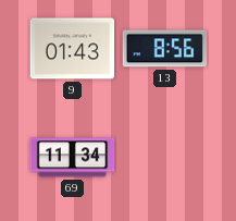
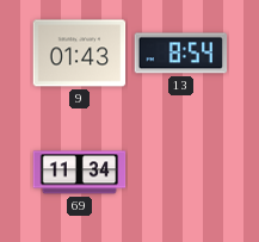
13: 8:56 -> 8:54 (181, 54)
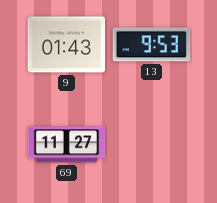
13: 8:54 -> 9:53 (152, 45)
69: 11:34 -> 11:27 (67, 145)
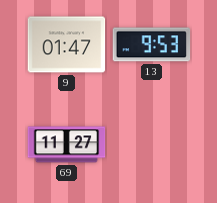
9: 01:43 -> 01:47 (67, 45)
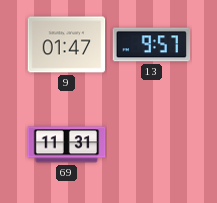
13: 9:53 -> 9:57 (152, 45)
69: 11:27 -> 11:31 (67, 145)
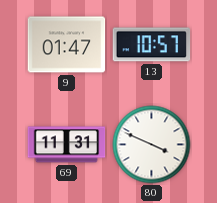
13: 9:57 -> 10:57 (152, 45)
80: none -> 3:49 (152, 145)
